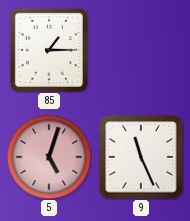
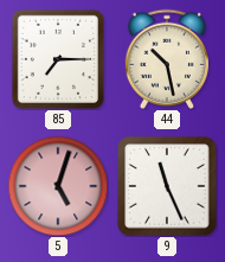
85: 1:15 -> 7:15 (58, 59)
44: none -> 10:28 (166, 59)
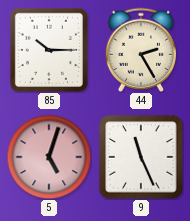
85: 7:15 -> 10:15 (49, 50)
44: 10:28 -> 2:25 (140, 50)
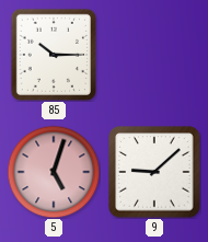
44: 2:25 -> none (140, 50)
9: 11:26 -> 9:08 (154, 172)
